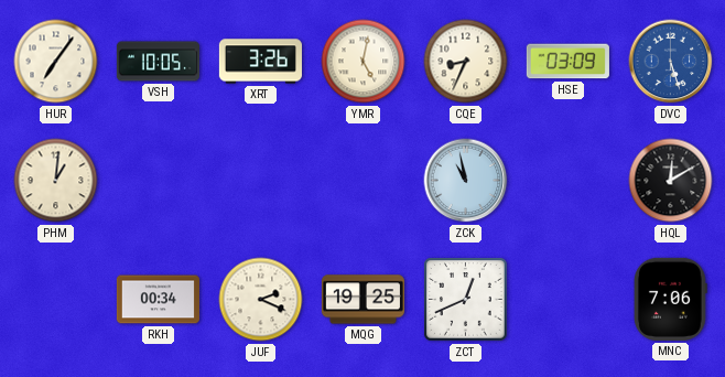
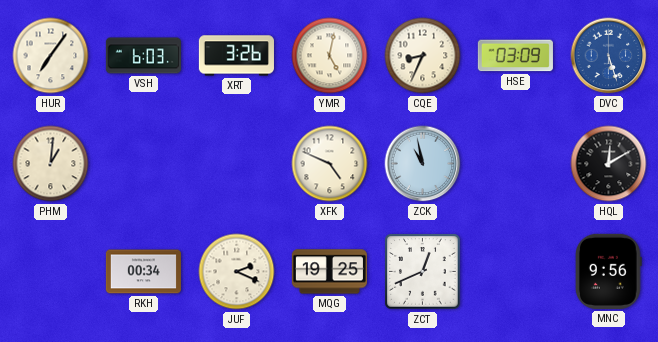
VSH: 10:05 -> 6:03 (143, 56)
XFK: none -> 4:49 (330, 164)
MNC: 7:06 -> 9:56 (608, 271)
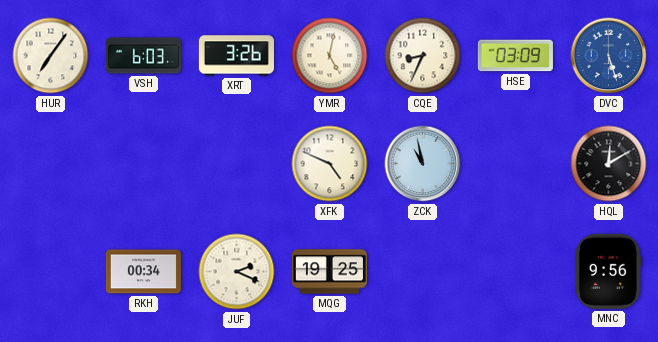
PHM: 1:01 -> none (51, 164)
ZCT: 12:41 -> none (423, 272)
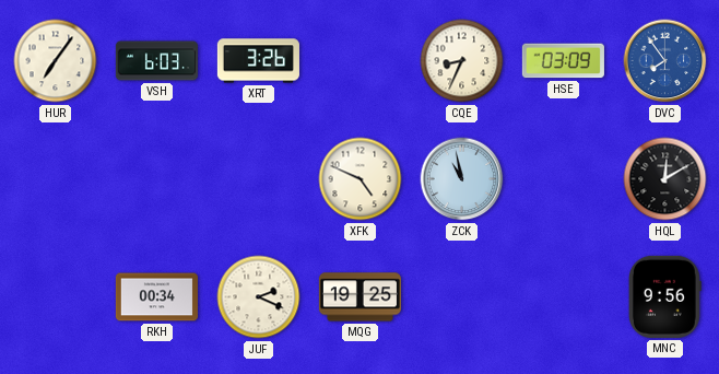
YMR: 5:02 -> none (330, 56)
DVC: 5:27 -> 7:54 (665, 61)
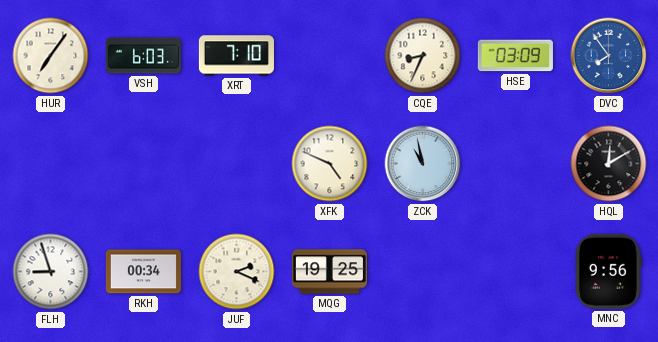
XRT: 3:26 -> 7:10 (236, 56)
FLH: none -> 8:57 (51, 272)
